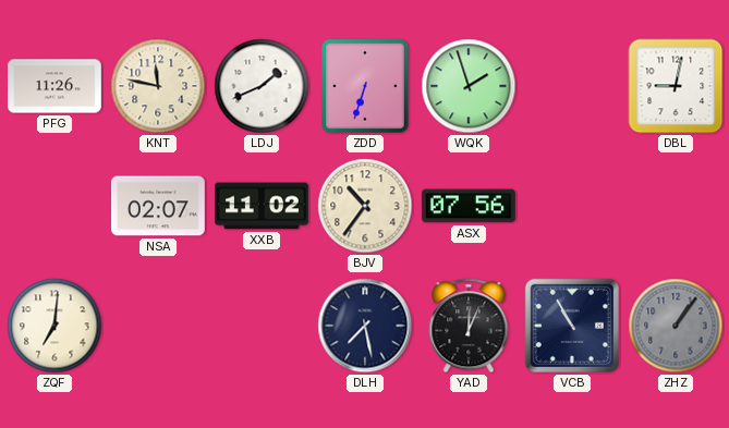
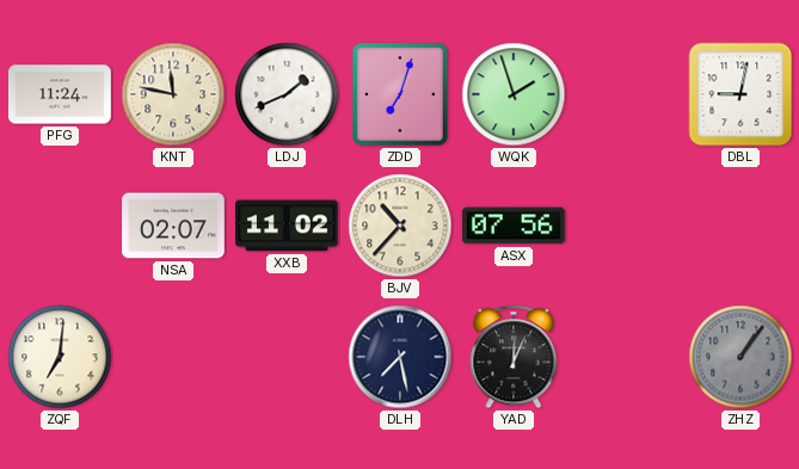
PFG: 11:26 -> 11:24 (61, 94)
ZDD: 6:33 -> 7:03 (400, 94)
BJV: 10:36 -> 10:37 (400, 226)
VCB: 10:55 -> none (572, 326)
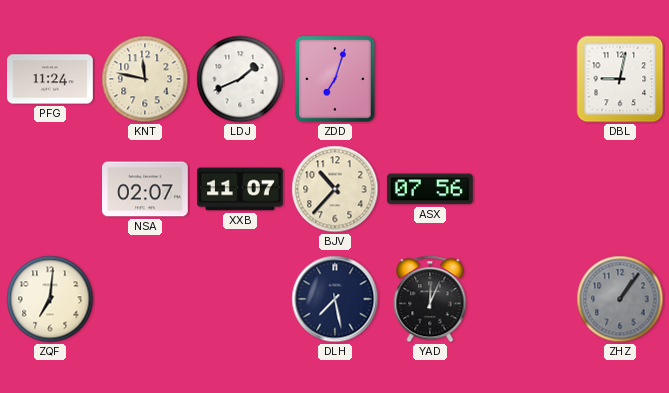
WQK: 1:57 -> none (514, 94)
XXB: 11:02 -> 11:07 (241, 189)
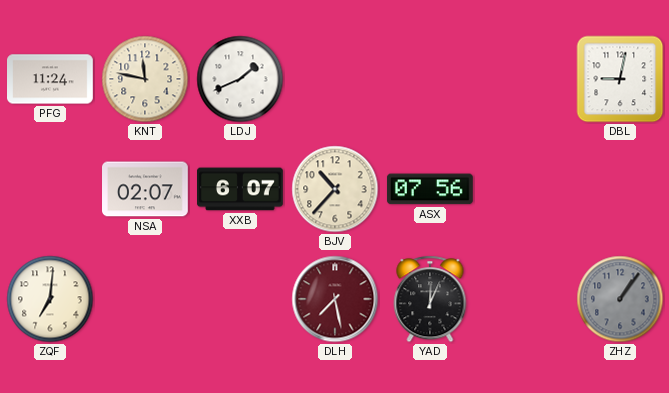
ZDD: 7:03 -> none (335, 79)
XXB: 11:07 -> 6:07 (241, 189)
DLH dial: navy -> burgundy (335, 299)
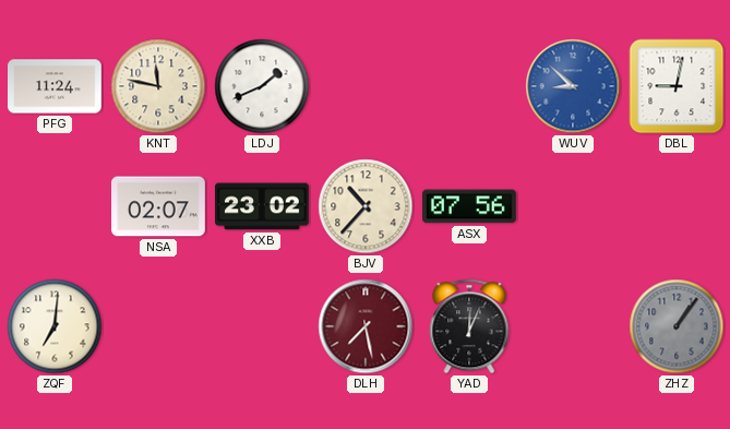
WUV: none -> 8:52 (573, 86)
XXB: 6:07 -> 23:02 (263, 206)
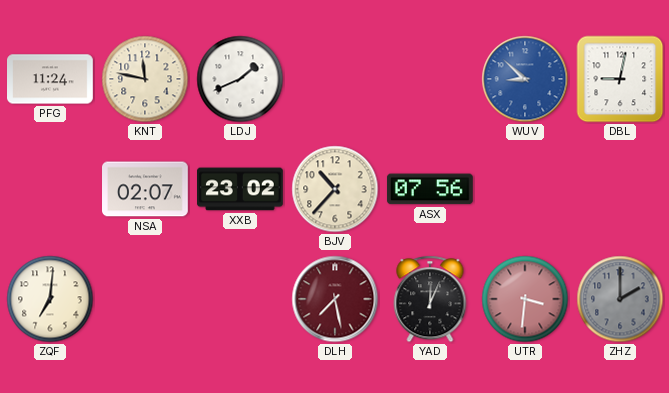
UTR: none -> 3:31 (525, 299)
ZHZ: 1:06 -> 2:00 (620, 299)
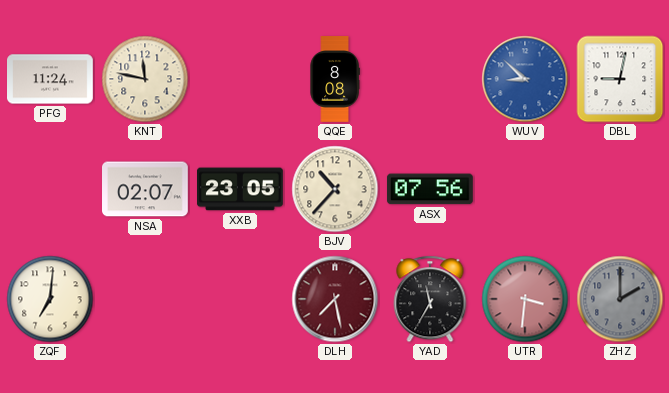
LDJ: 1:41 -> none (240, 79)
QQE: none -> 8:08 (335, 79)
XXB: 23:02 -> 23:05 (241, 189)
YAD: 12:04 -> 11:35 (430, 299)
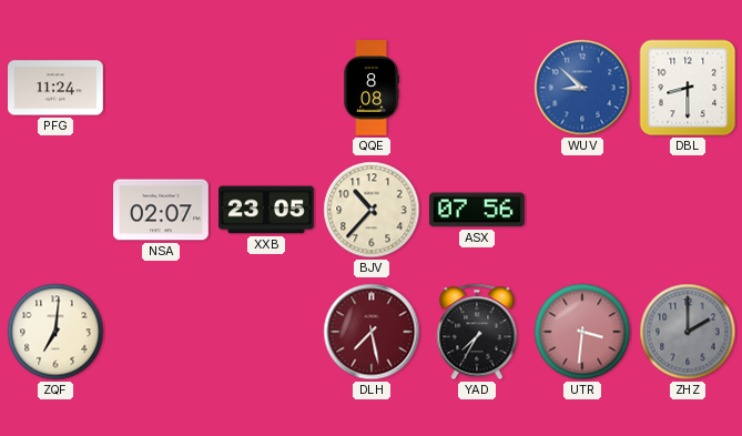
KNT: 11:47 -> none (145, 79)
DBL: 9:02 -> 8:30 (688, 88)
YAD: 11:35 -> 7:35 (477, 332)
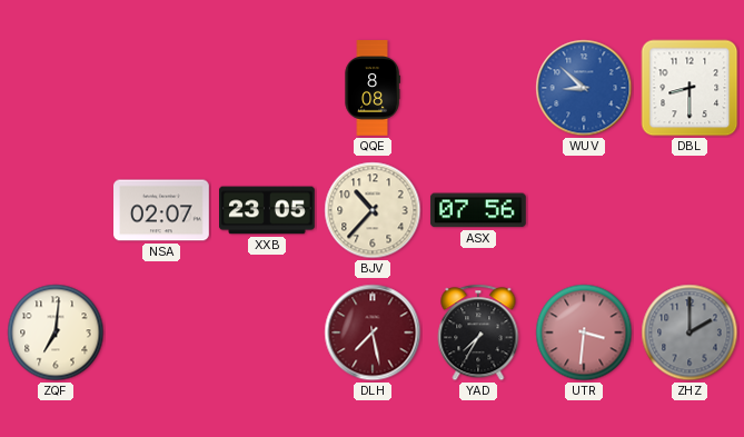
PFG: 11:24 -> none (57, 88)
